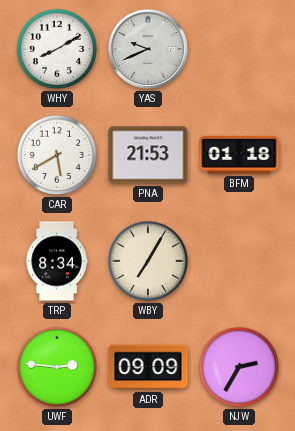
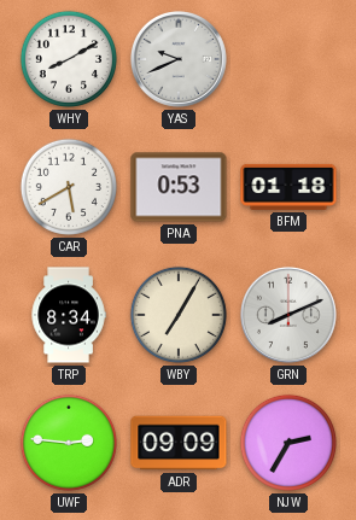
PNA: 21:53 -> 0:53 (179, 187)
GRN: none -> 8:11 (288, 315)
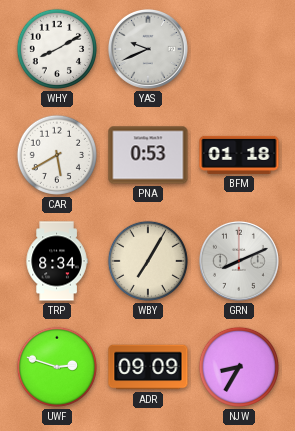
UWF: 2:46 -> 2:48 (57, 367)
NJW: 2:35 -> 8:35 (239, 367)
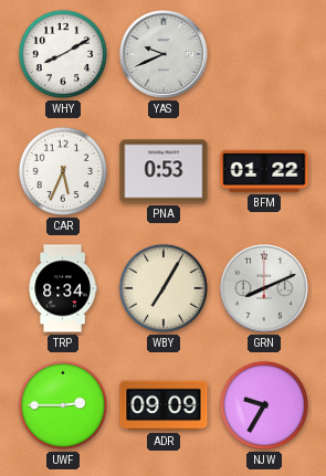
CAR: 5:40 -> 5:34 (63, 171)
BFM: 01:18 -> 01:22 (264, 171)
UWF: 2:48 -> 2:45 (63, 405)
NJW: 8:35 -> 9:35 (264, 405)
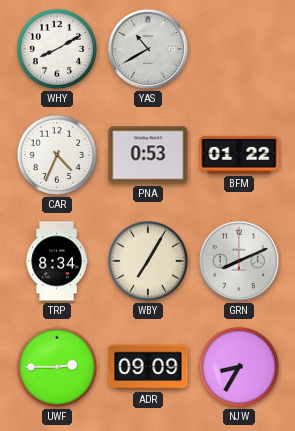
YAS: 9:41 -> 10:40 (148, 49)
CAR: 5:34 -> 4:34 (57, 155)
NJW: 9:35 -> 8:35 (239, 367)
